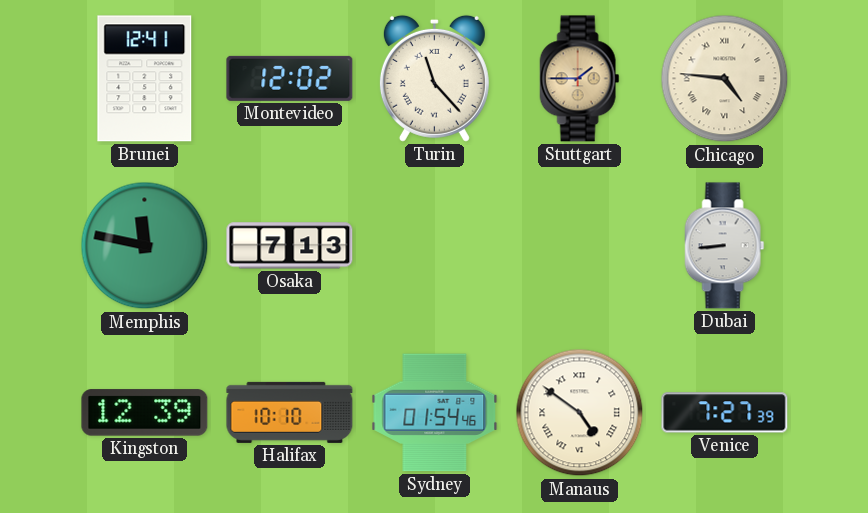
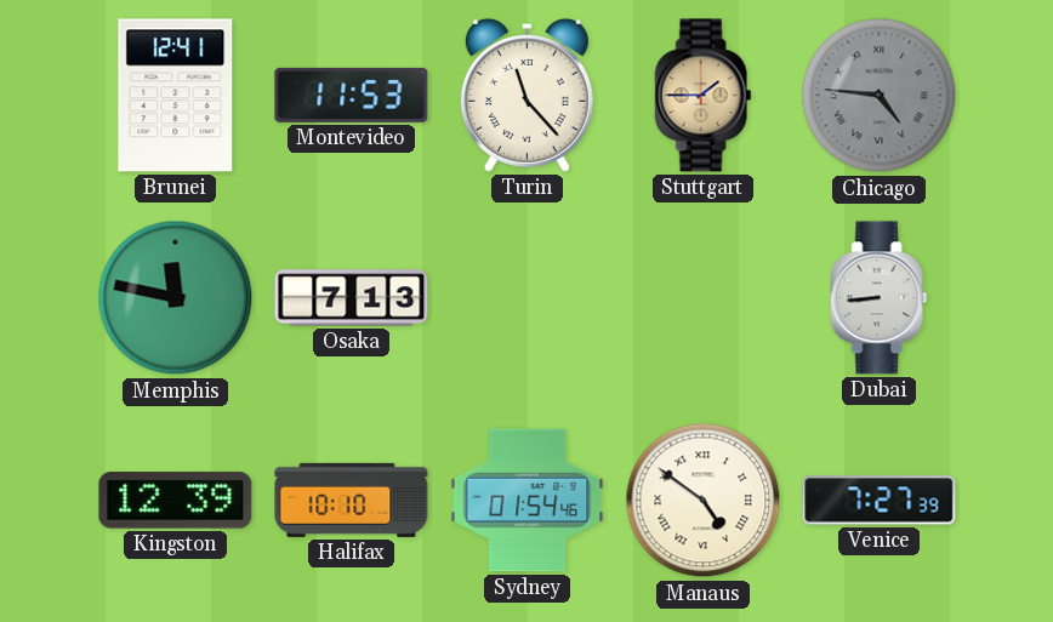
Montevideo: 12:02 -> 11:53 (352, 95)
Chicago dial: cream -> grey (880, 96)
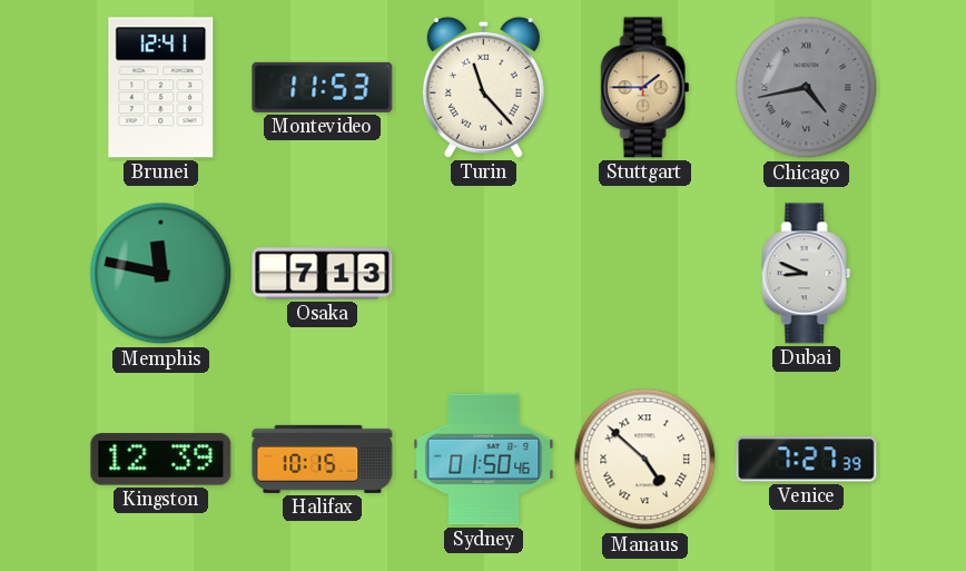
Chicago: 4:46 -> 4:43 (807, 88)
Dubai: 8:44 -> 8:49 (807, 274)
Halifax: 10:10 -> 10:15 (323, 459)
Sydney: 01:54 -> 01:50 (484, 460)
Manaus: 4:51 -> 4:52 (645, 460)
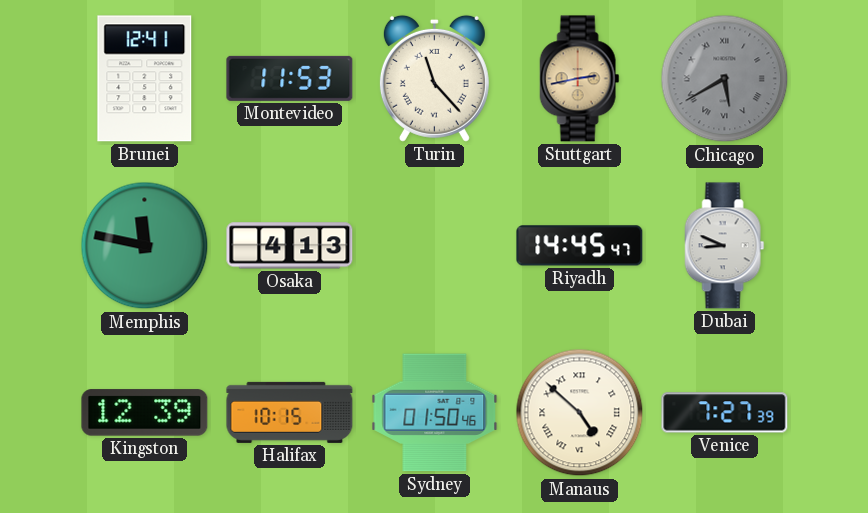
Stuttgart: 1:45 -> 2:43 (580, 79)
Chicago: 4:43 -> 5:40 (725, 79)
Osaka: 7:13 -> 4:13 (290, 246)
Riyadh: none -> 14:45 (580, 246)
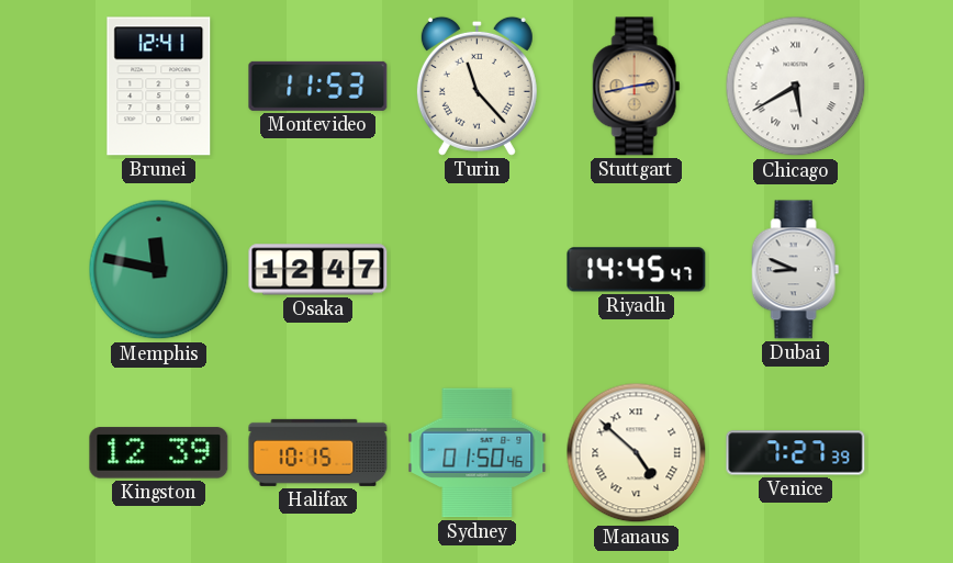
Chicago dial: grey -> white (796, 87)
Osaka: 4:13 -> 12:47 (318, 270)
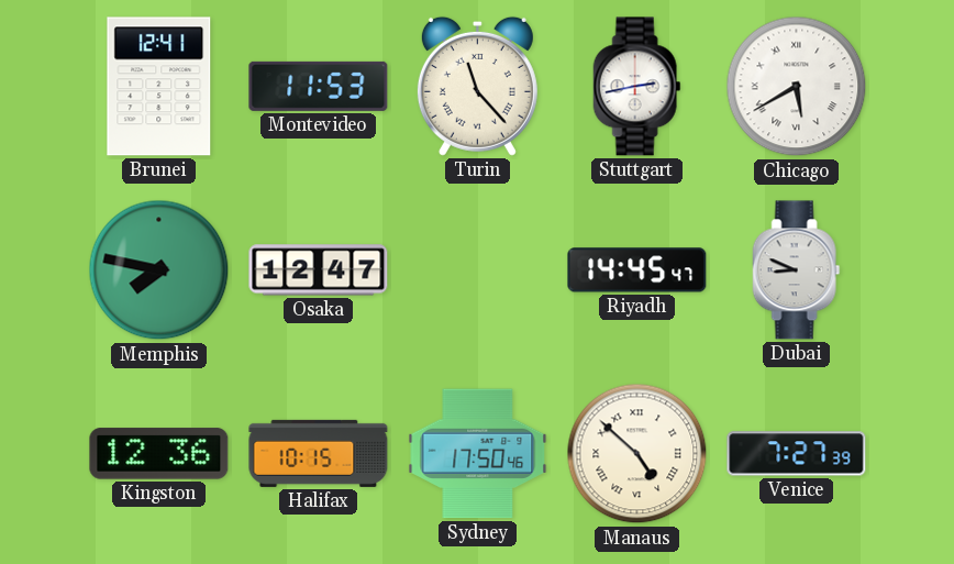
Stuttgart dial: champagne -> white (637, 87)
Memphis: 11:47 -> 7:47 (159, 270)
Kingston: 12:39 -> 12:36 (159, 454)
Sydney: 01:50 -> 17:50 (478, 454)
